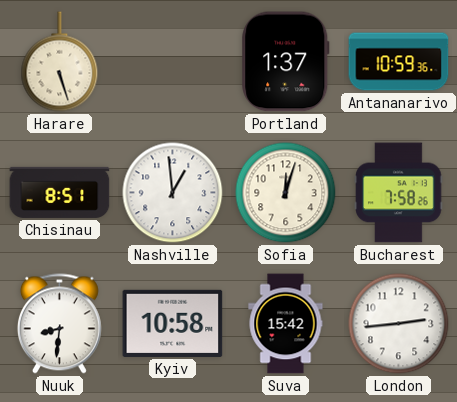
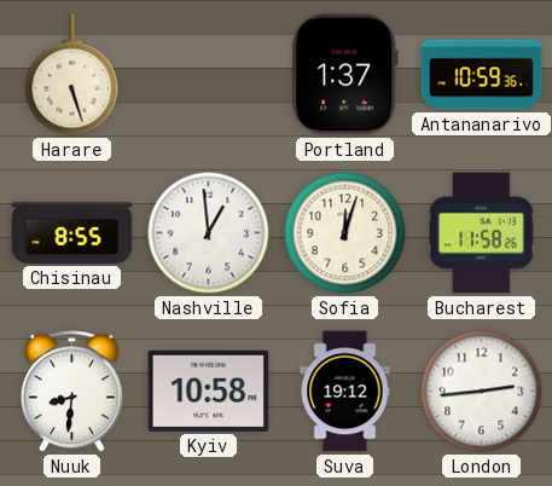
Chisinau: 8:51 -> 8:55 (72, 232)
Bucharest: 7:58 -> 11:58 (482, 233)
Suva: 15:42 -> 19:12 (345, 392)
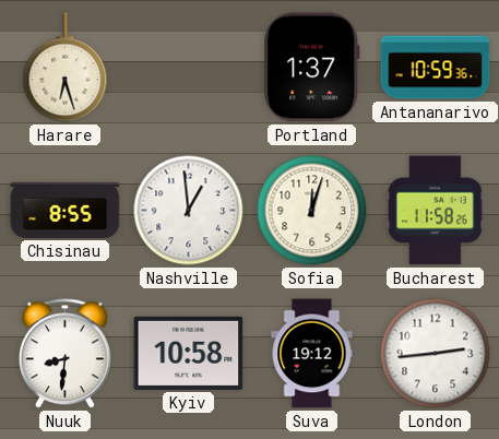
Harare: 5:27 -> 6:27 (66, 68)
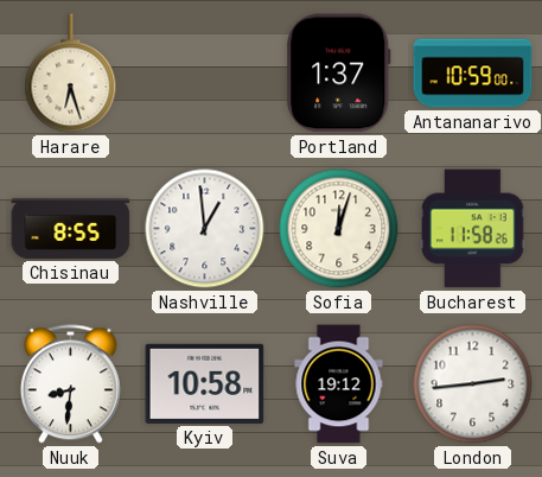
Antananarivo: 10:59:36 -> 10:59:00 (473, 74)
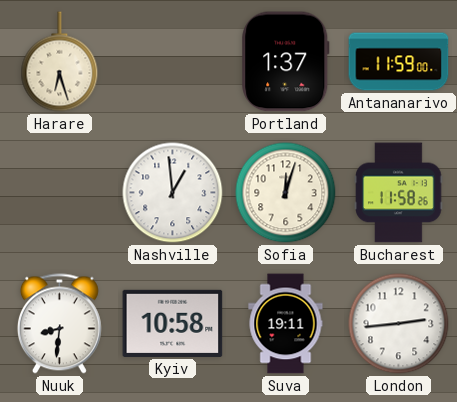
Antananarivo: 10:59 -> 11:59 (399, 62)
Chisinau: 8:55 -> none (71, 228)
Suva: 19:12 -> 19:11 (286, 324)
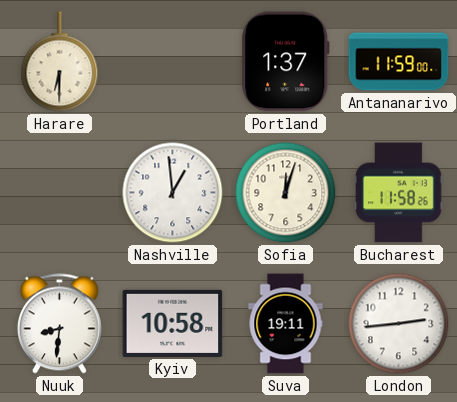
Harare: 6:27 -> 6:30 (60, 62)
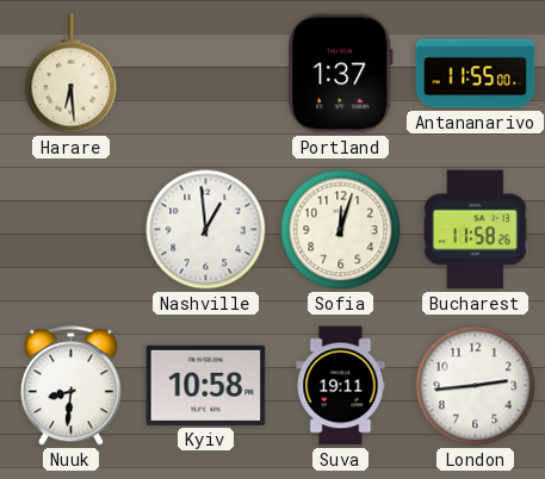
Harare: 6:30 -> 6:29 (72, 74)
Antananarivo: 11:59 -> 11:55 (476, 74)
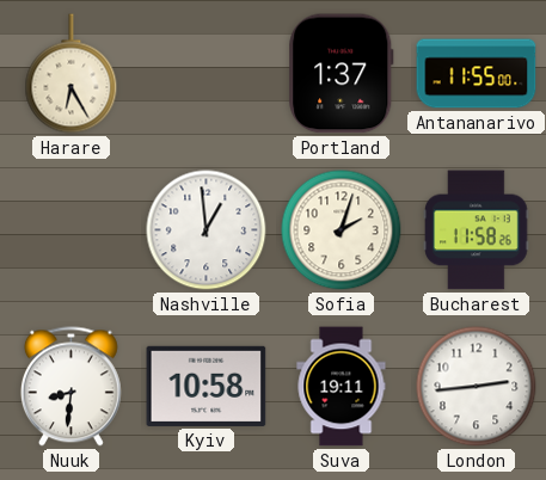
Harare: 6:29 -> 6:25 (72, 74)
Sofia: 12:03 -> 2:03 (342, 230)
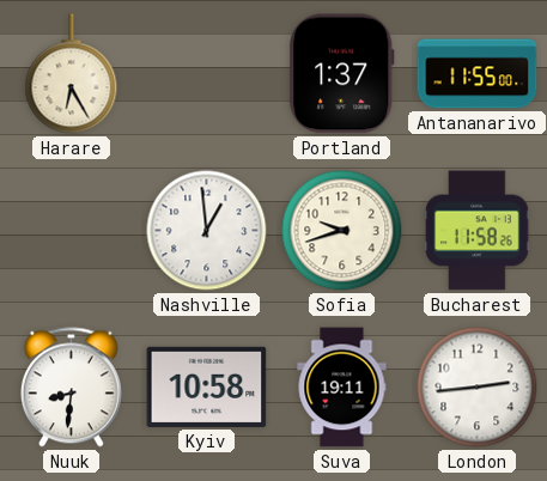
Sofia: 2:03 -> 9:42 (342, 231)
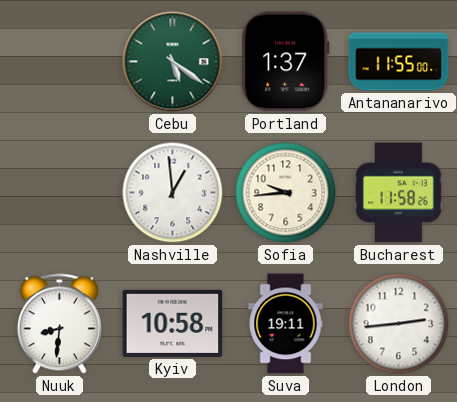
Harare: 6:25 -> none (72, 74)
Cebu: none -> 5:21 (173, 62)
Sofia: 9:42 -> 9:44 (286, 193)
